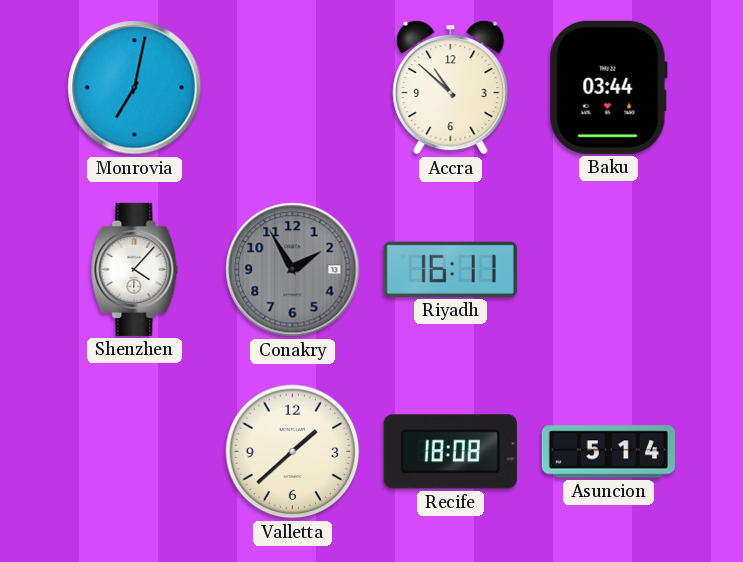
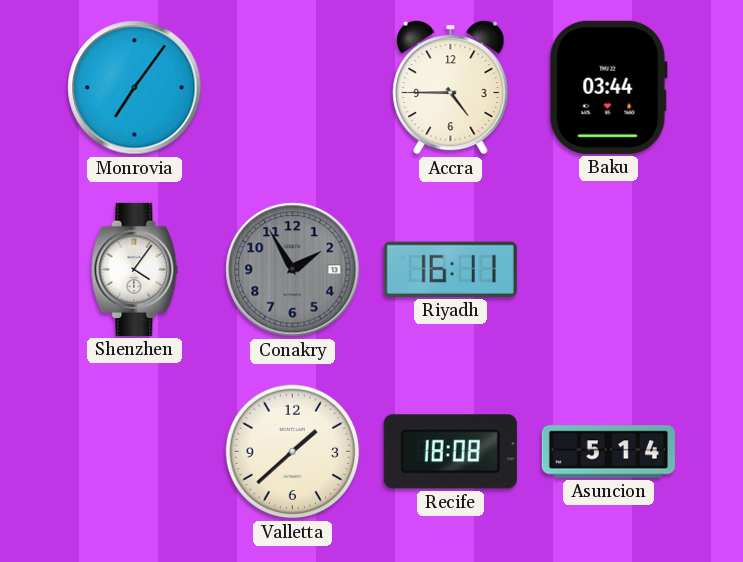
Monrovia: 7:02 -> 7:06 (135, 88)
Accra: 10:52 -> 4:45 (451, 87)
Shenzhen: 4:07 -> 4:06 (135, 269)
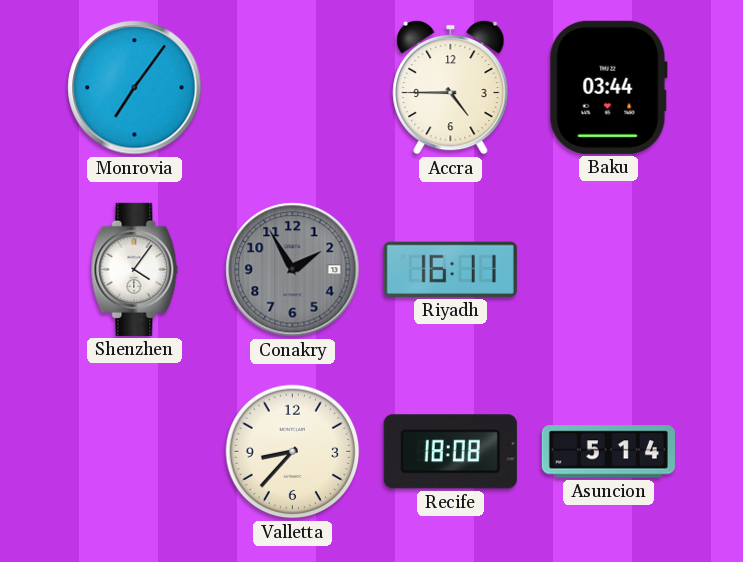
Valletta: 1:38 -> 8:37 (293, 452)
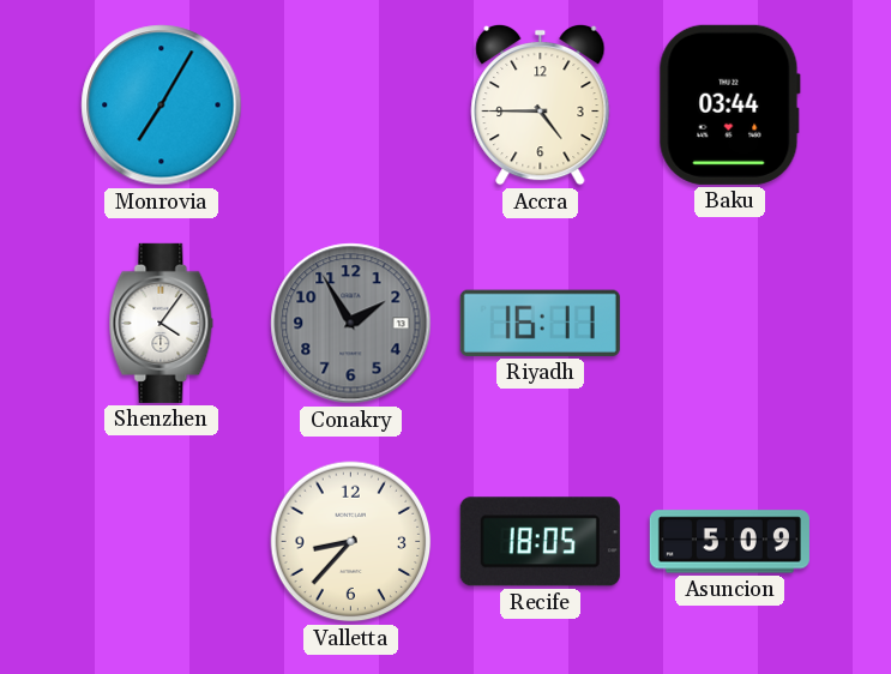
Monrovia: 7:06 -> 7:05 (162, 106)
Recife: 18:08 -> 18:05 (540, 542)
Asuncion: 5:14 -> 5:09 (729, 542)
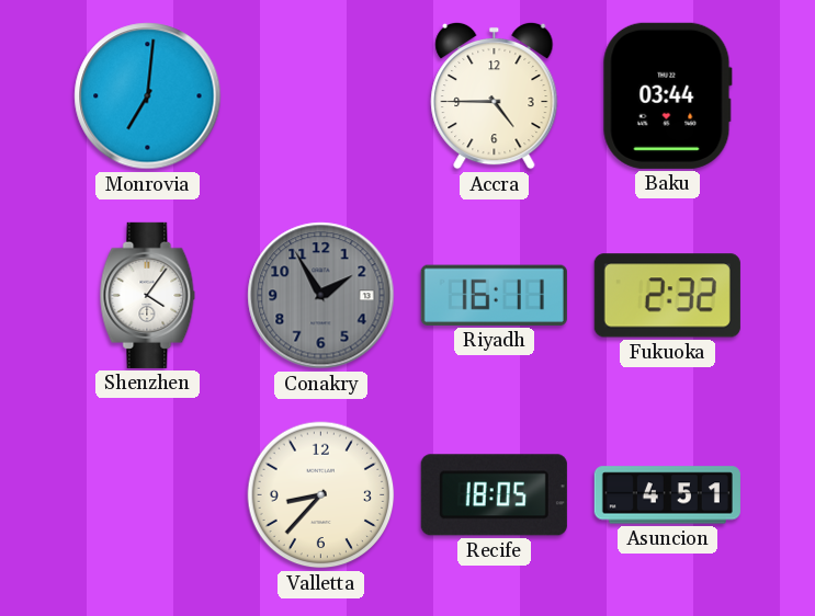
Monrovia: 7:05 -> 7:01 (148, 96)
Fukuoka: none -> 2:32 (667, 296)
Asuncion: 5:09 -> 4:51 (667, 495)
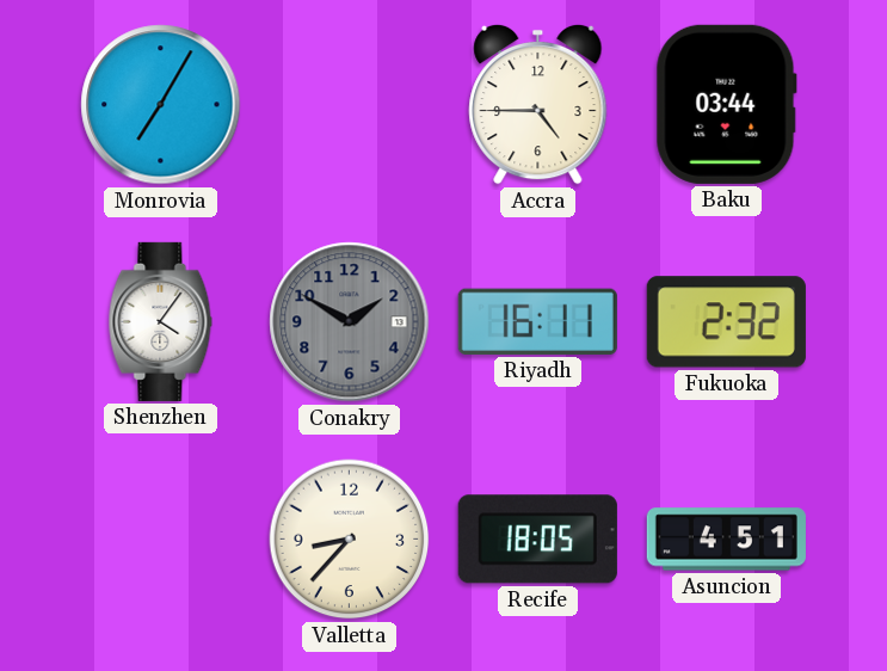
Monrovia: 7:01 -> 7:05 (161, 105)
Conakry: 1:55 -> 1:50 (350, 322)
